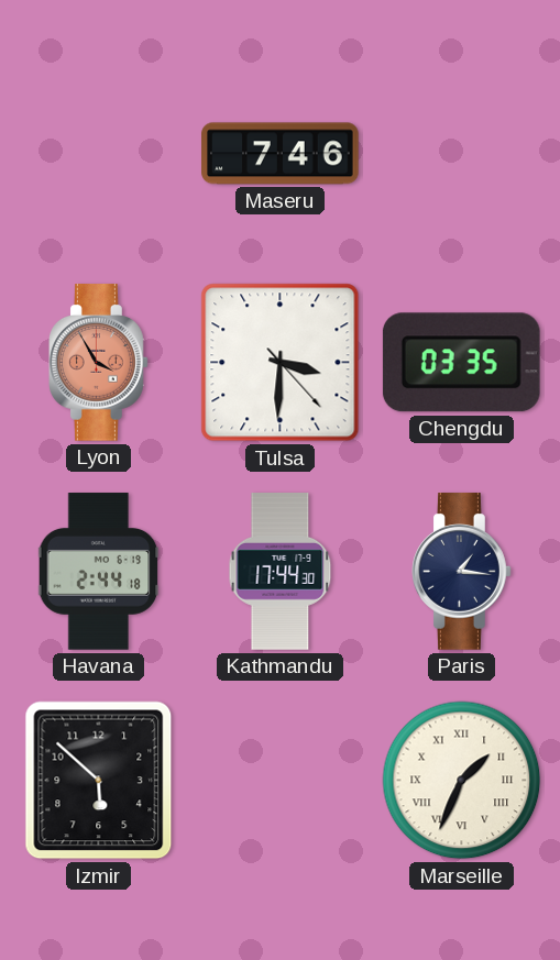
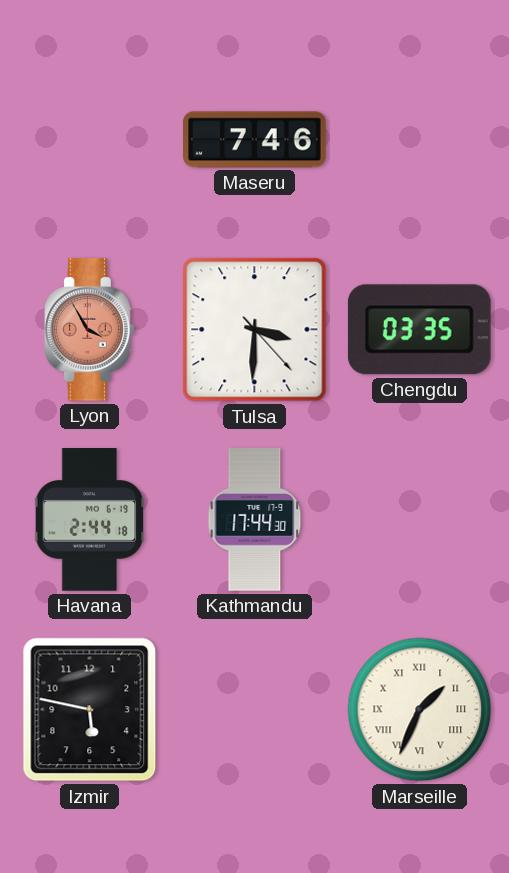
Paris: 1:16 -> none (462, 572)
Izmir: 5:52 -> 5:47 (90, 710)
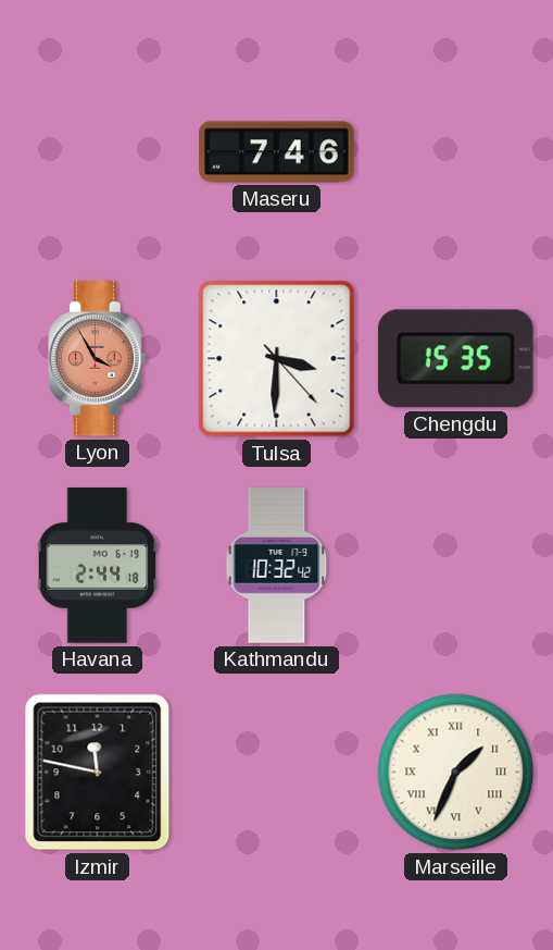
Chengdu: 03:35 -> 15:35 (455, 359)
Kathmandu: 17:44 -> 10:32 (277, 566)
Izmir: 5:47 -> 11:47 (98, 773)
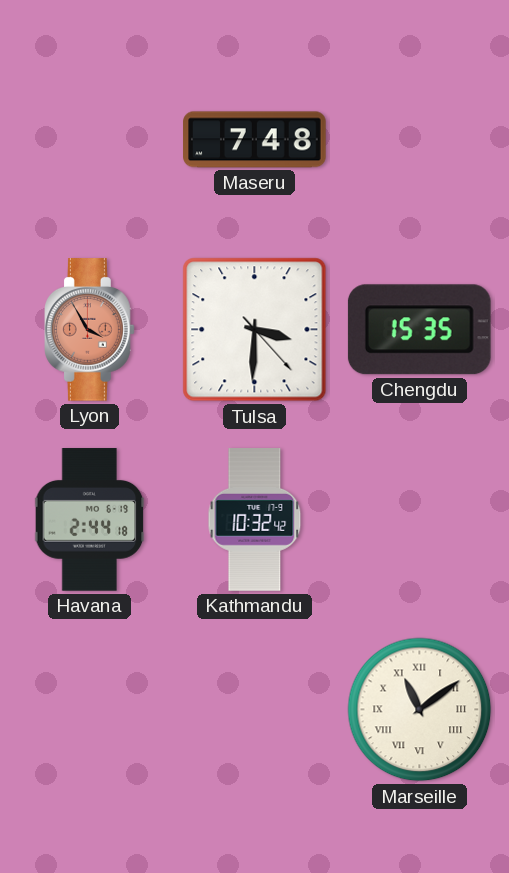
Maseru: 7:46 -> 7:48 (255, 140)
Izmir: 11:47 -> none (98, 773)
Marseille: 1:34 -> 11:09 (420, 710)
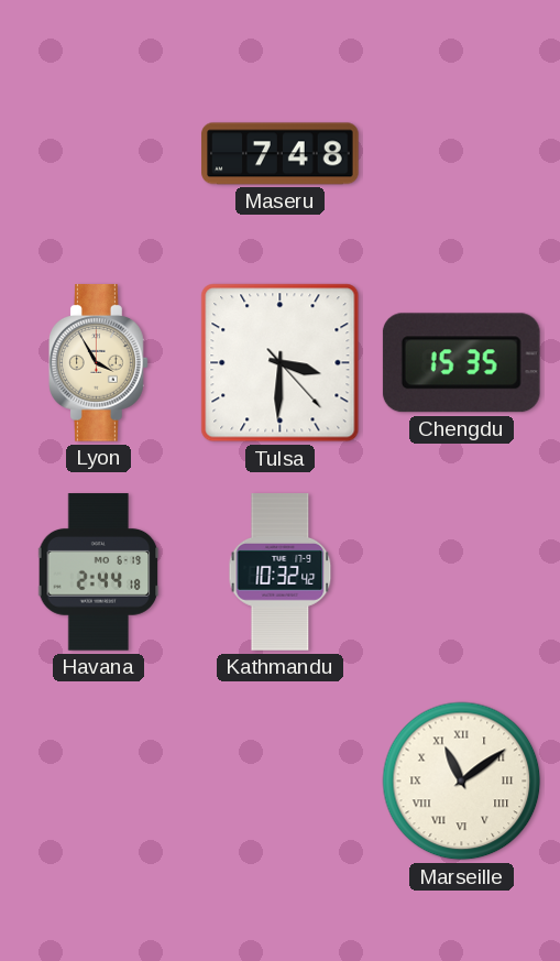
Lyon dial: salmon -> cream (99, 363)
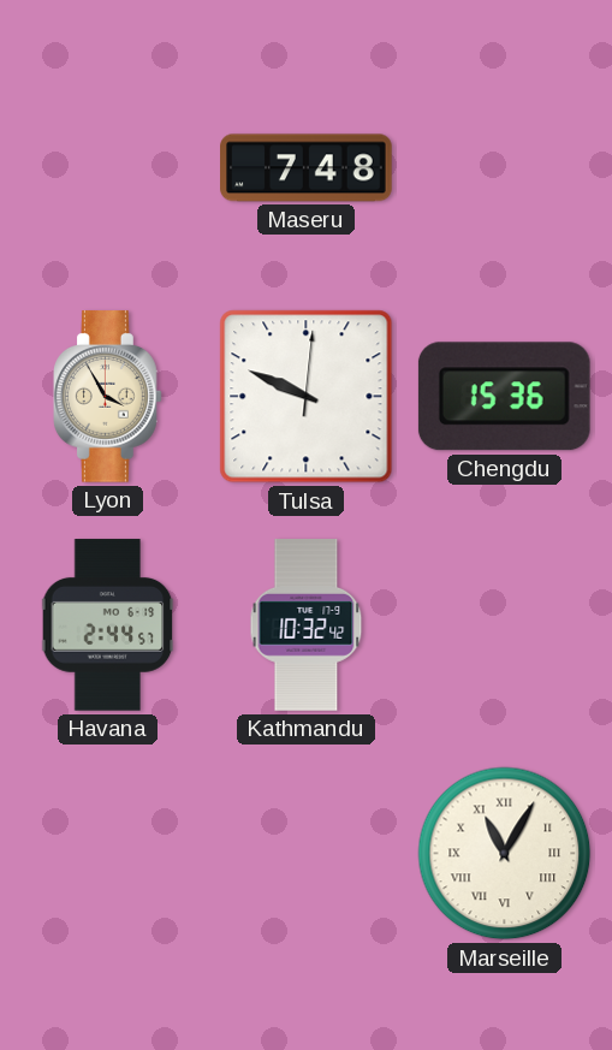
Tulsa: 3:30 -> 9:49 (307, 397)
Chengdu: 15:35 -> 15:36 (504, 397)
Havana: 2:44:18 -> 2:44:57 (108, 625)
Marseille: 11:09 -> 11:05 (505, 854)
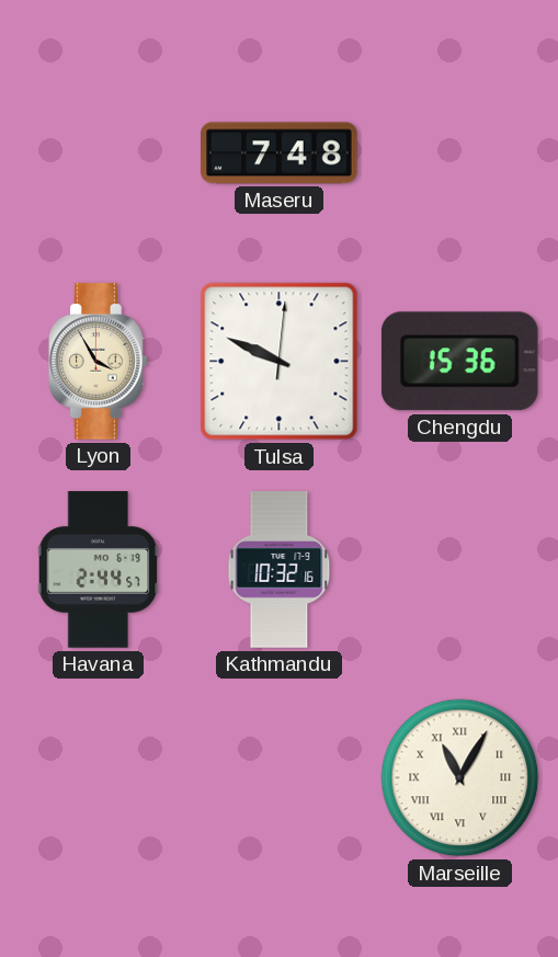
Kathmandu: 10:32:42 -> 10:32:16 (280, 570)
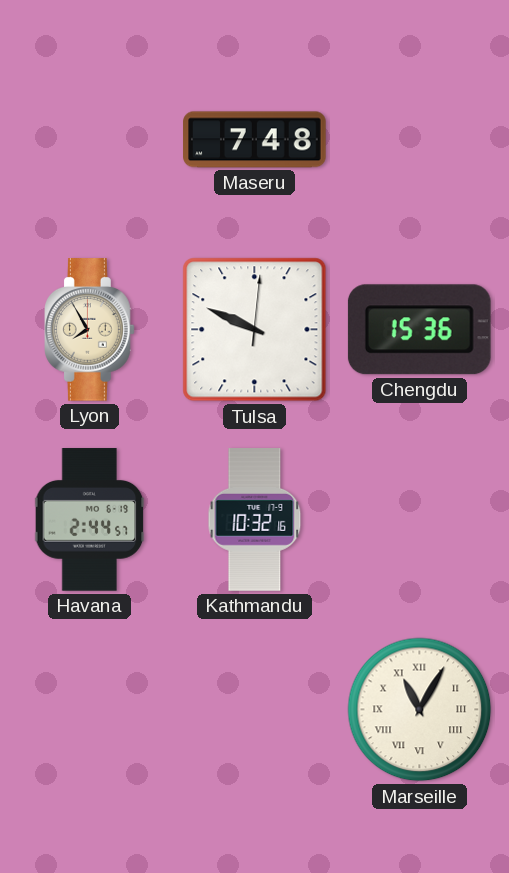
Lyon: 3:55 -> 7:55 (90, 330)
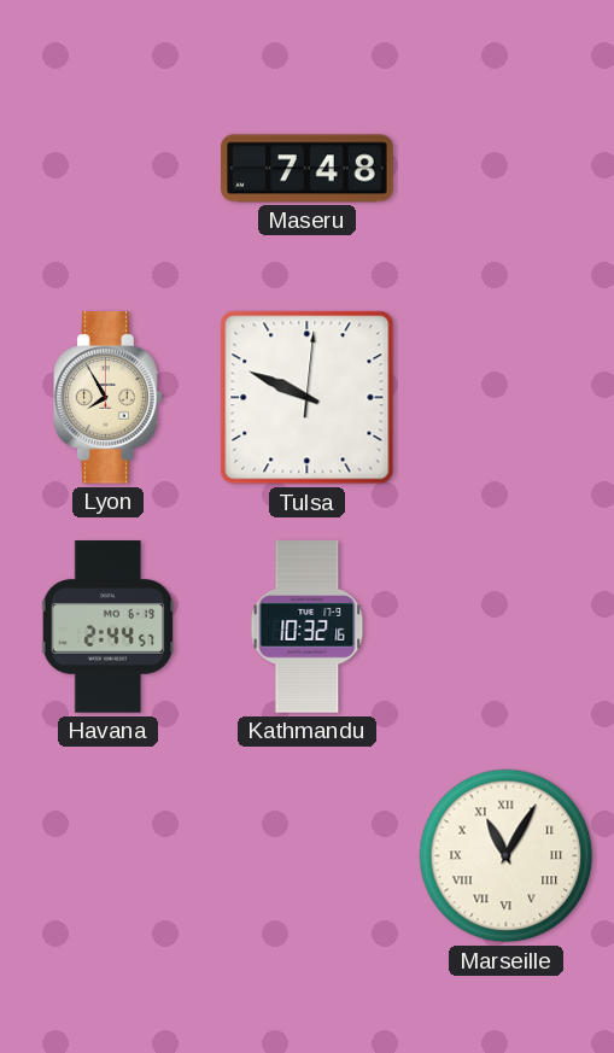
Chengdu: 15:36 -> none (419, 330)
